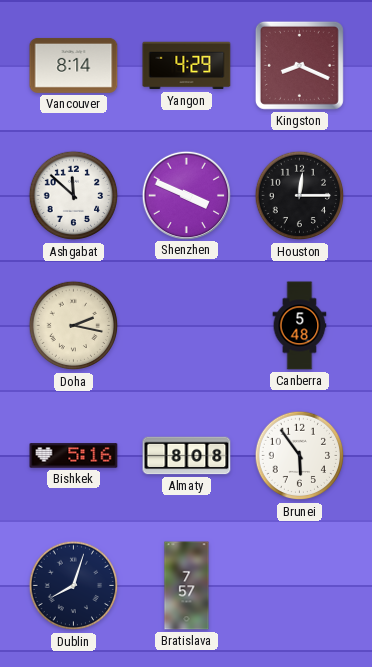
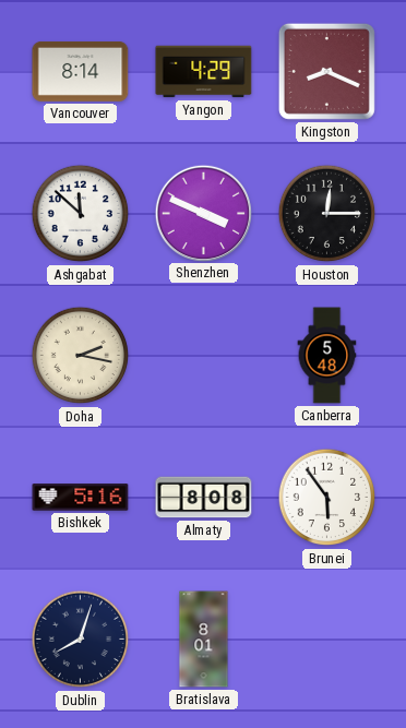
Bratislava: 7:57 -> 8:01 (204, 640)
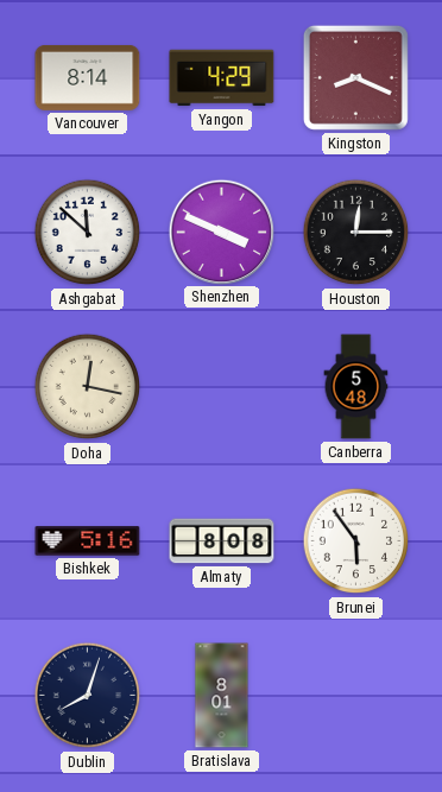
Doha: 2:17 -> 12:17 (88, 387)
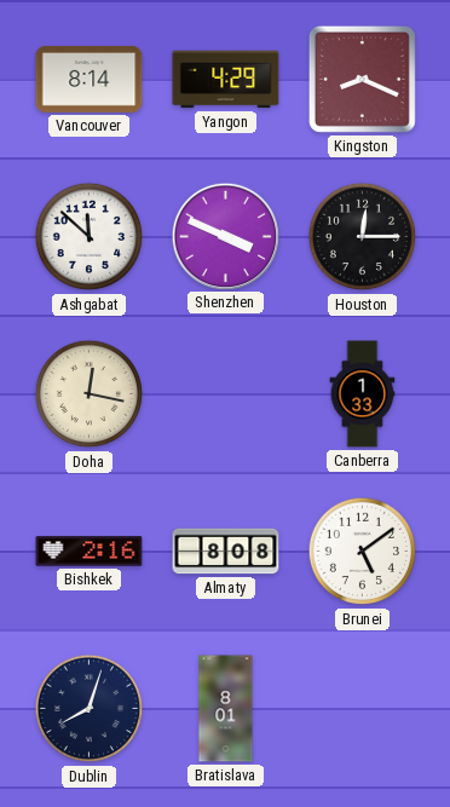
Canberra: 5:48 -> 1:33 (363, 394)
Bishkek: 5:16 -> 2:16 (90, 552)
Brunei: 5:54 -> 5:09 (363, 552)
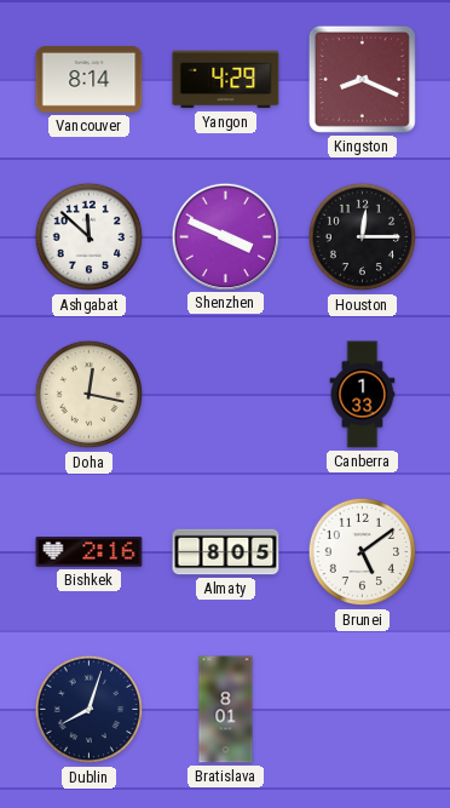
Almaty: 8:08 -> 8:05 (226, 552)
